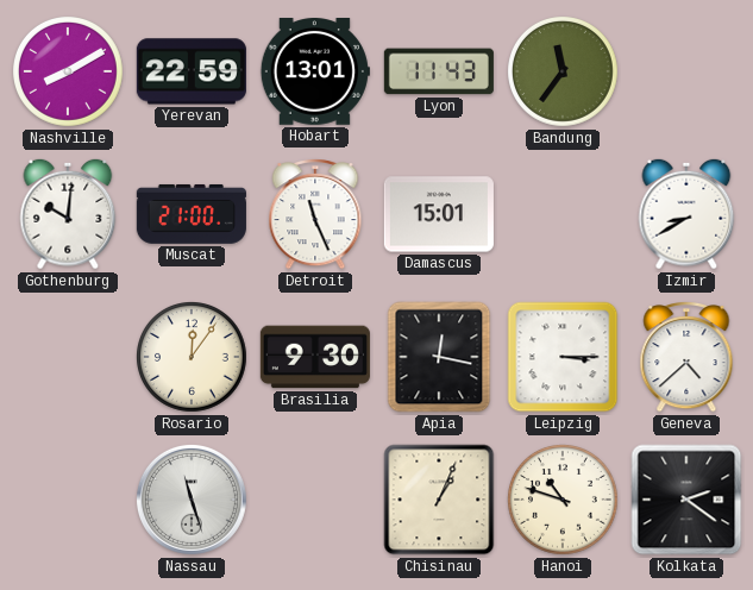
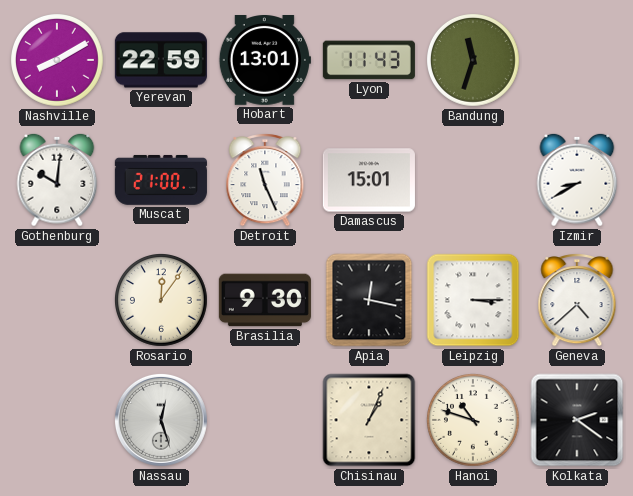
Bandung: 11:36 -> 11:33 (474, 61)
Nassau: 11:27 -> 12:27 (161, 420)
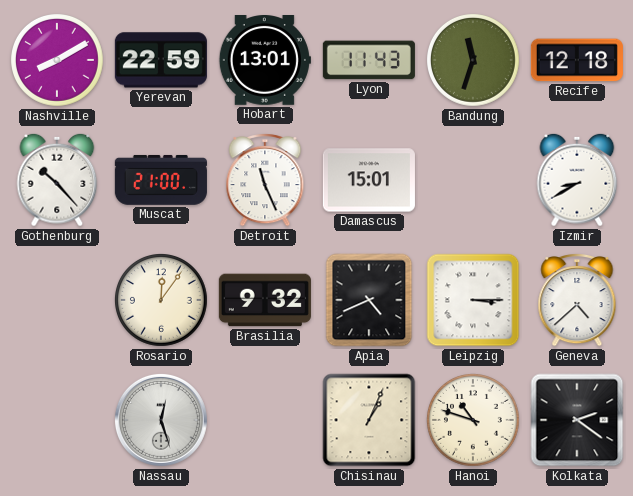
Recife: none -> 12:18 (577, 60)
Gothenburg: 10:01 -> 10:23 (57, 180)
Brasilia: 9:30 -> 9:32 (265, 300)
Apia: 12:17 -> 4:41 (369, 300)
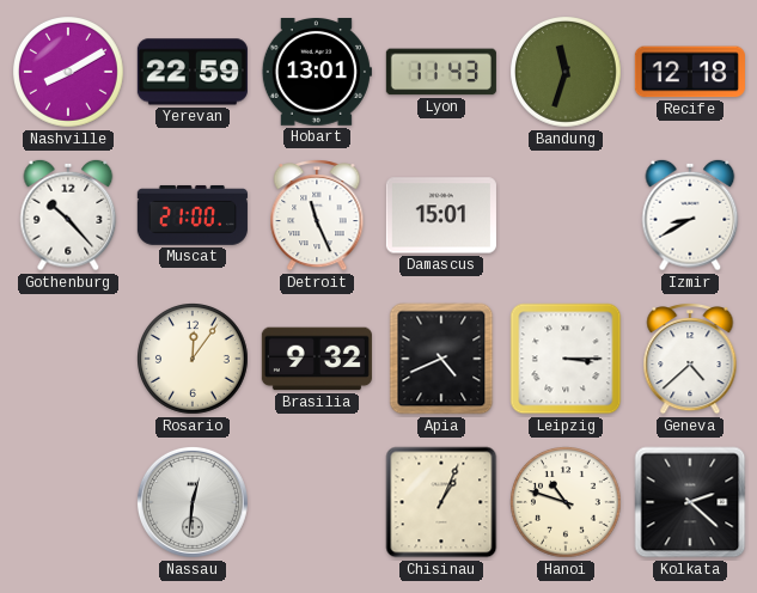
Nassau: 12:27 -> 12:31 (193, 502)
Kolkata: 2:21 -> 2:22 (690, 502)
